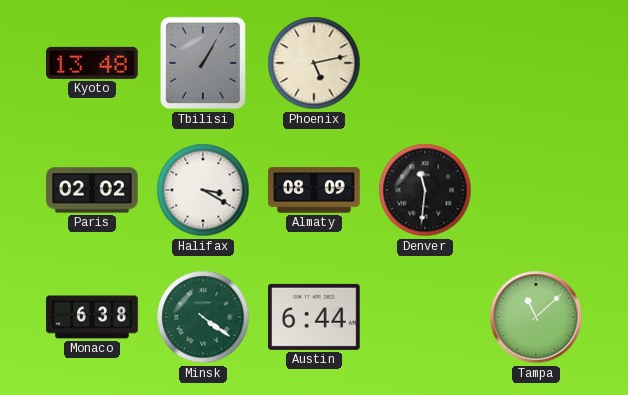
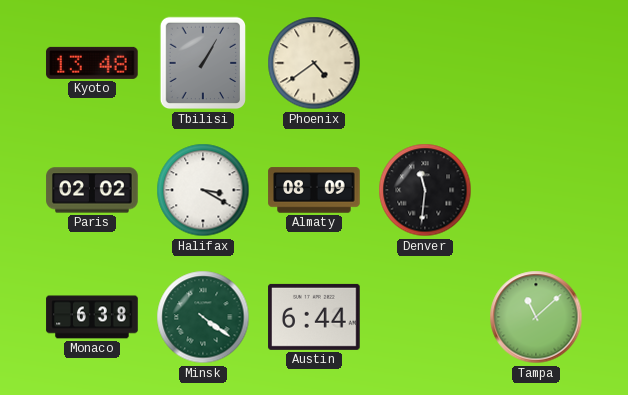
Phoenix: 5:13 -> 4:39 (314, 63)
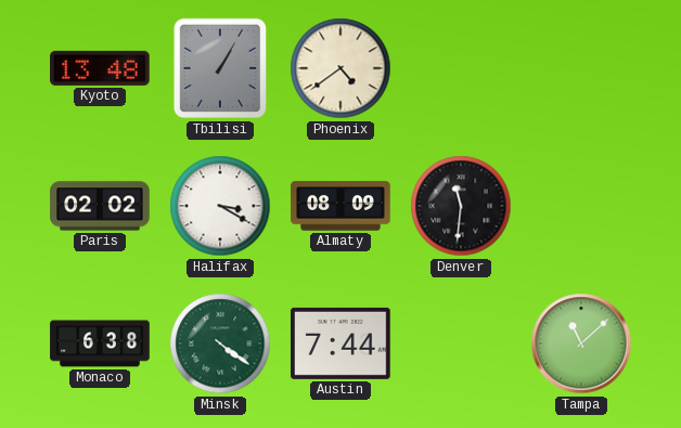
Austin: 6:44 -> 7:44 (340, 343)
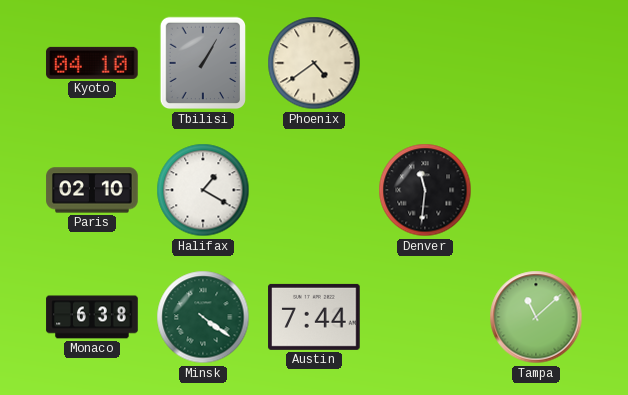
Kyoto: 13:48 -> 04:10 (92, 63)
Paris: 02:02 -> 02:10 (92, 190)
Halifax: 3:20 -> 1:20 (203, 190)
Almaty: 08:09 -> none (340, 206)
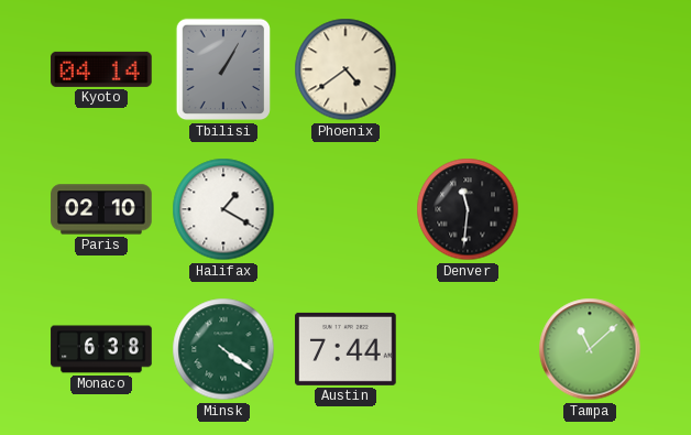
Kyoto: 04:10 -> 04:14 (101, 69)
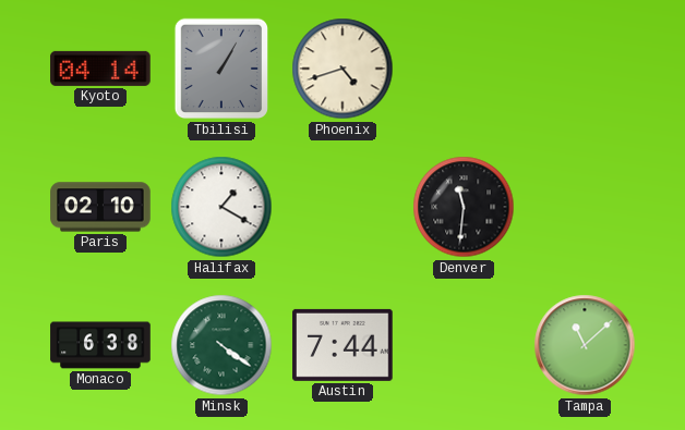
Phoenix: 4:39 -> 4:42 (342, 69)
